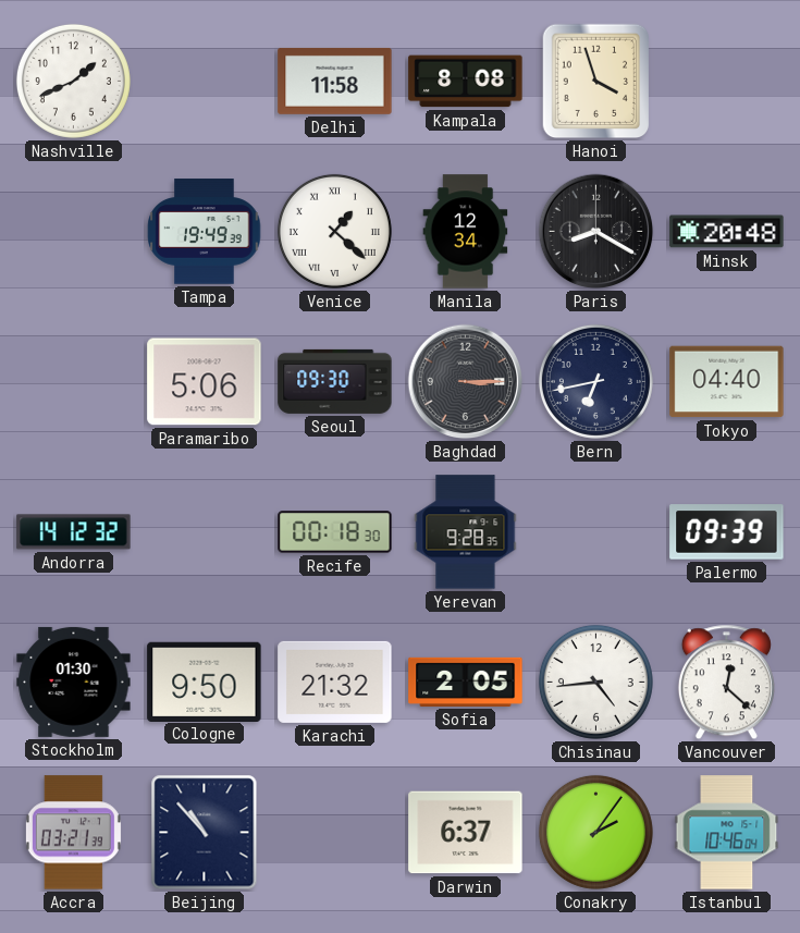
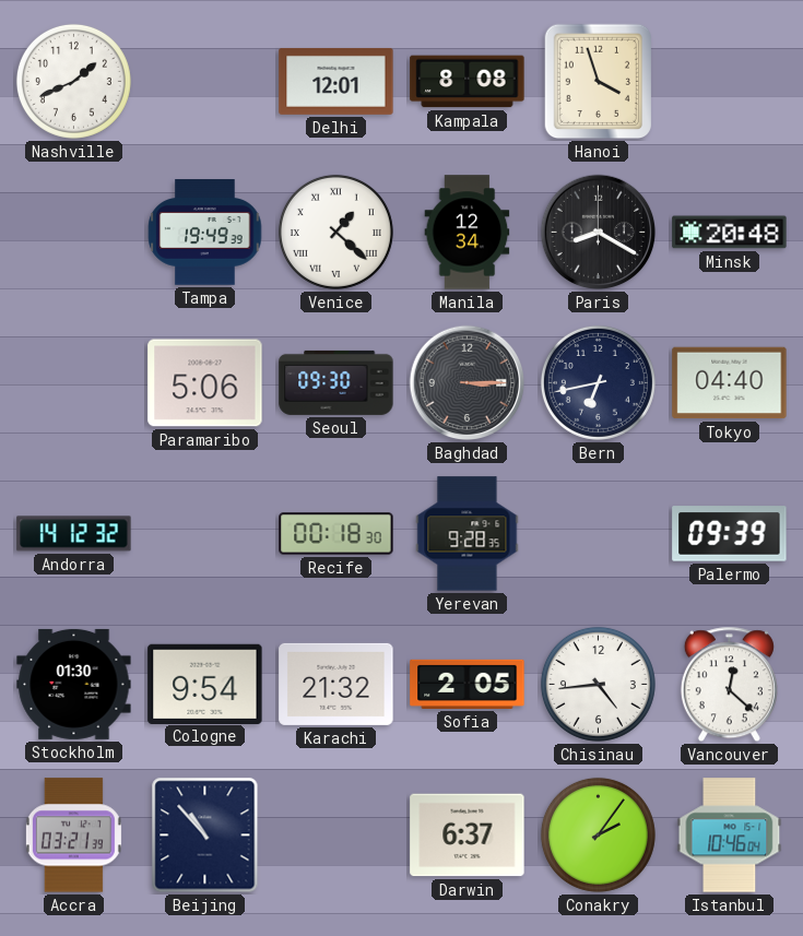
Delhi: 11:58 -> 12:01 (336, 81)
Cologne: 9:50 -> 9:54 (205, 684)
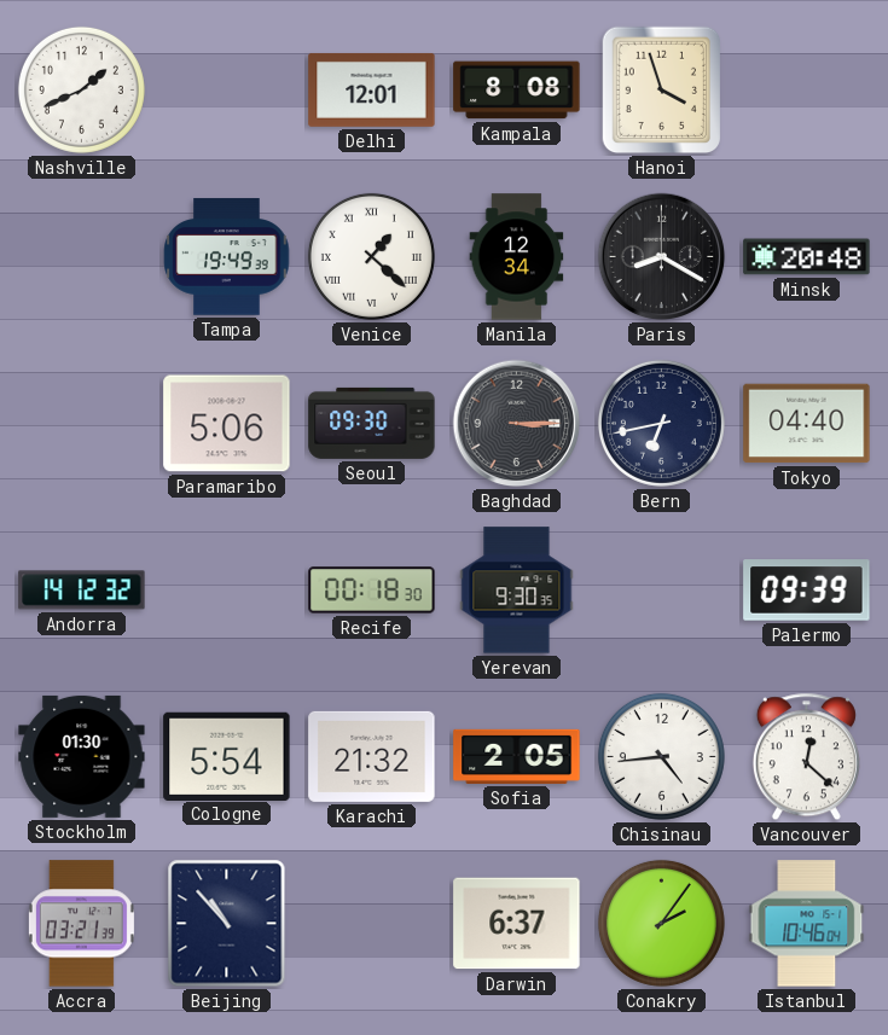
Yerevan: 9:28 -> 9:30 (517, 591)
Cologne: 9:54 -> 5:54 (227, 756)
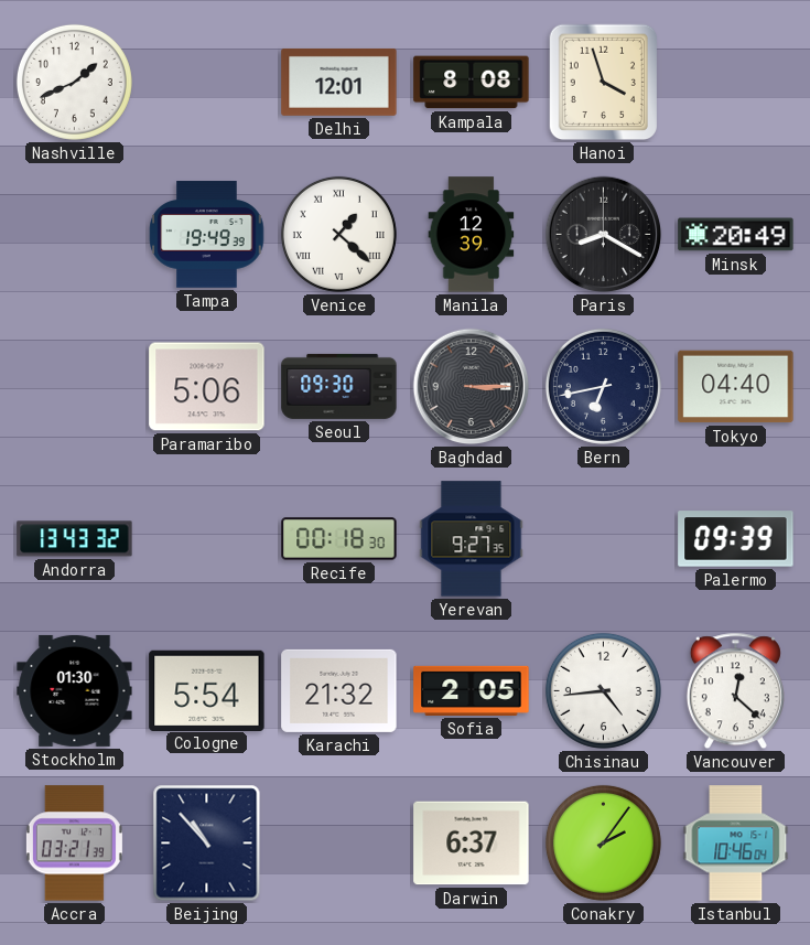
Manila: 12:34 -> 12:39 (472, 235)
Minsk: 20:48 -> 20:49 (736, 235)
Andorra: 14:12 -> 13:43 (75, 539)
Yerevan: 9:30 -> 9:27 (472, 539)
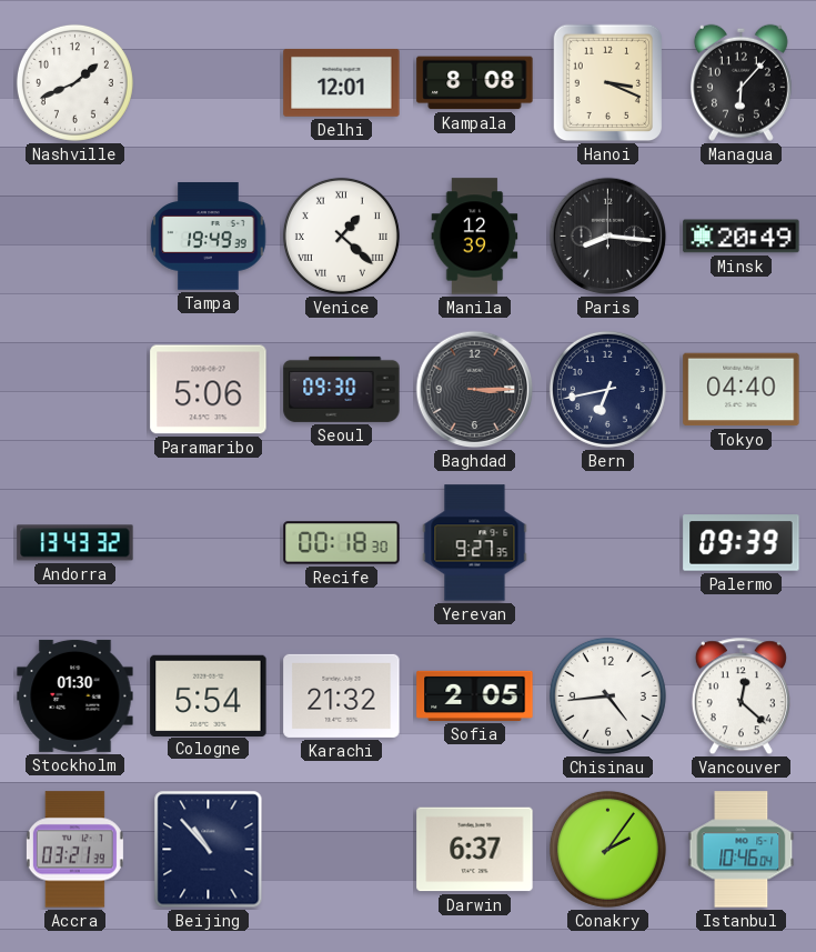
Hanoi: 3:57 -> 3:19 (608, 83)
Managua: none -> 6:07 (741, 82)
Paris: 8:20 -> 8:16 (608, 237)
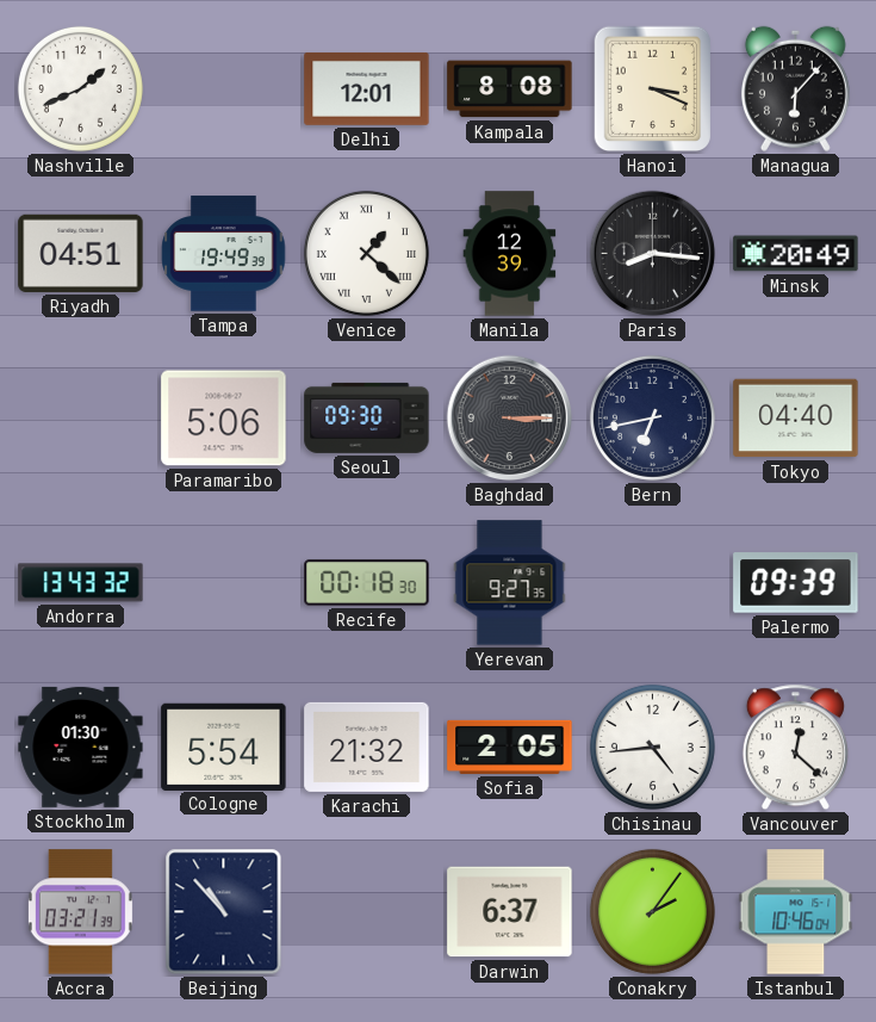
Riyadh: none -> 04:51 (81, 253)
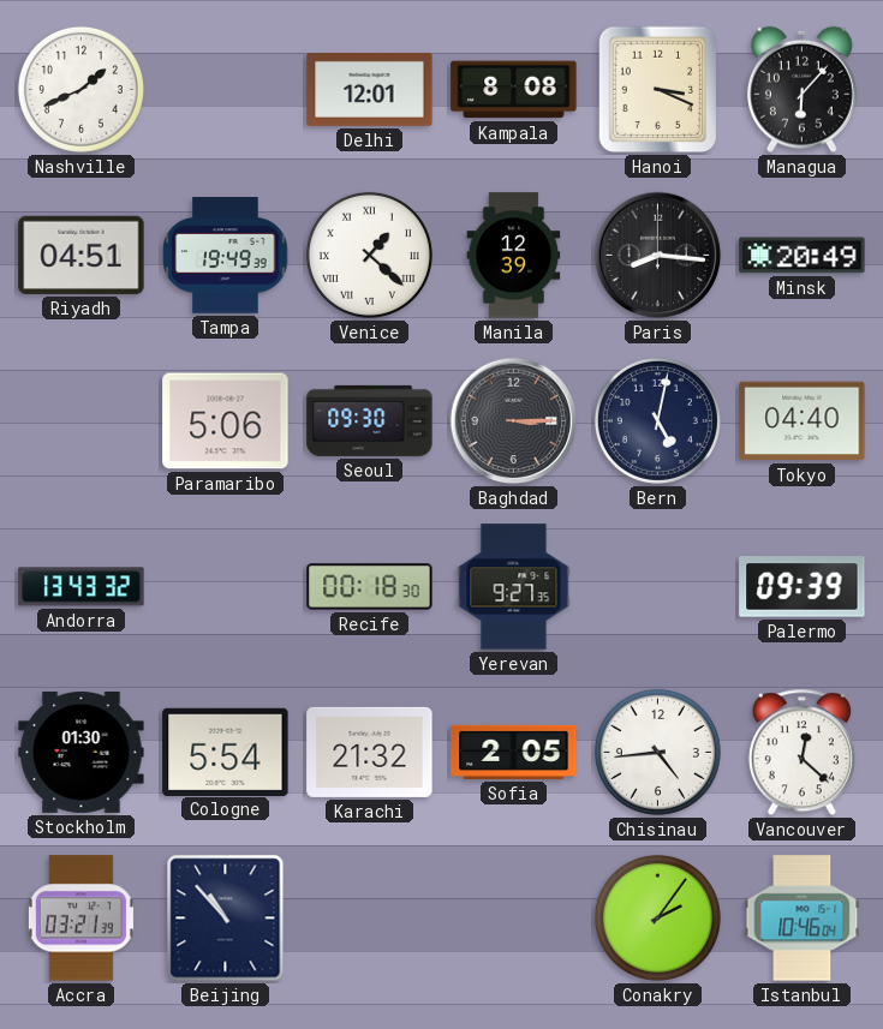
Bern: 6:43 -> 5:02 (657, 420)
Darwin: 6:37 -> none (510, 912)
